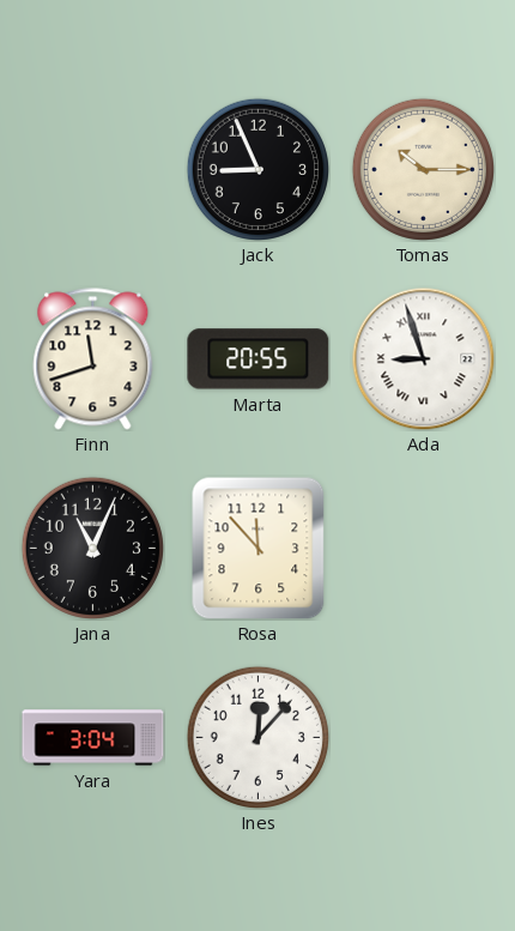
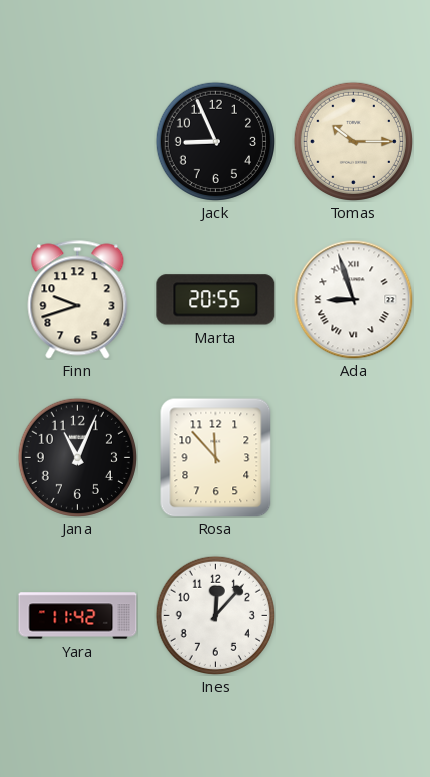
Finn: 11:42 -> 9:42 (78, 300)
Yara: 3:04 -> 11:42 (78, 616)
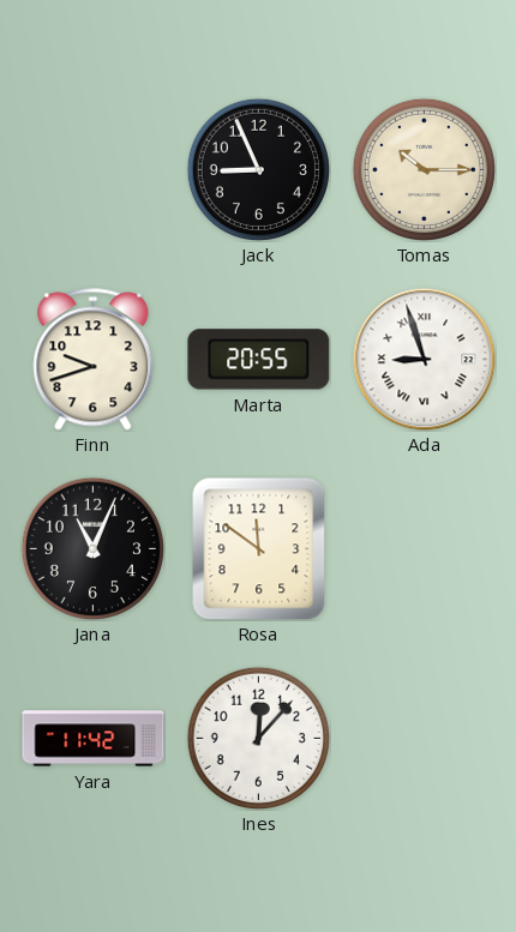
Rosa: 11:53 -> 11:51 (259, 548)
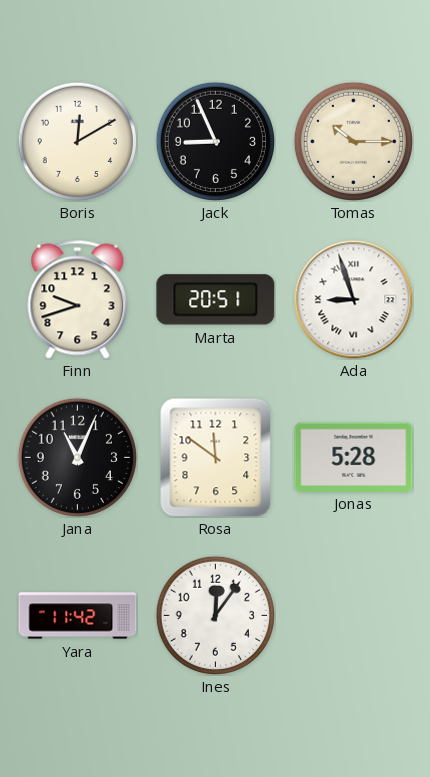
Boris: none -> 12:10 (77, 141)
Marta: 20:55 -> 20:51 (216, 300)
Jonas: none -> 5:28 (354, 457)
Ines: 12:07 -> 12:06 (215, 615)
